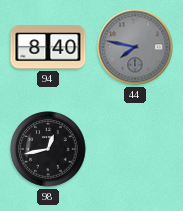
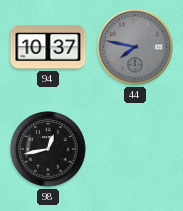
94: 8:40 -> 10:37 (48, 47)
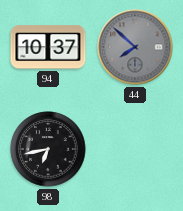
44: 7:47 -> 7:52 (135, 47)
98: 12:43 -> 6:43 (48, 149)
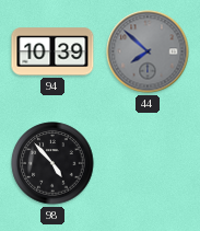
94: 10:37 -> 10:39 (52, 51)
98: 6:43 -> 4:53 (52, 163)
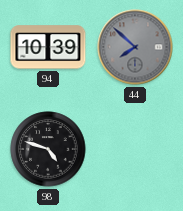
98: 4:53 -> 4:48 (48, 149)
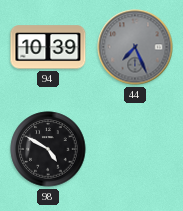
44: 7:52 -> 7:26 (135, 47)
98: 4:48 -> 4:50 (48, 149)
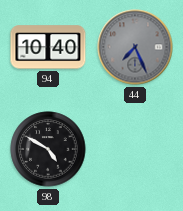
94: 10:39 -> 10:40 (48, 47)
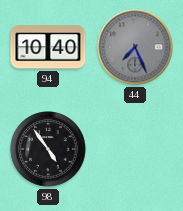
98: 4:50 -> 4:54 (48, 149)
